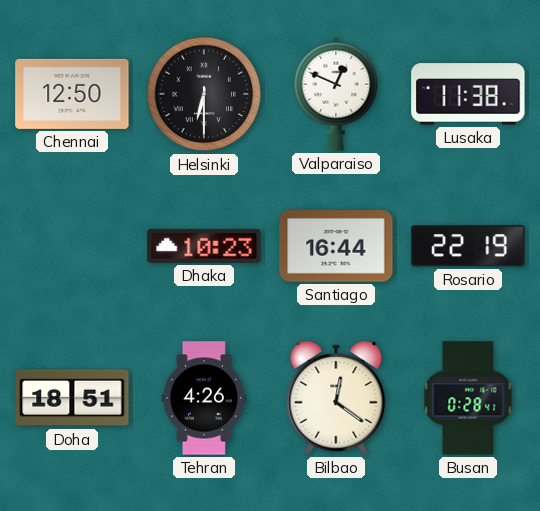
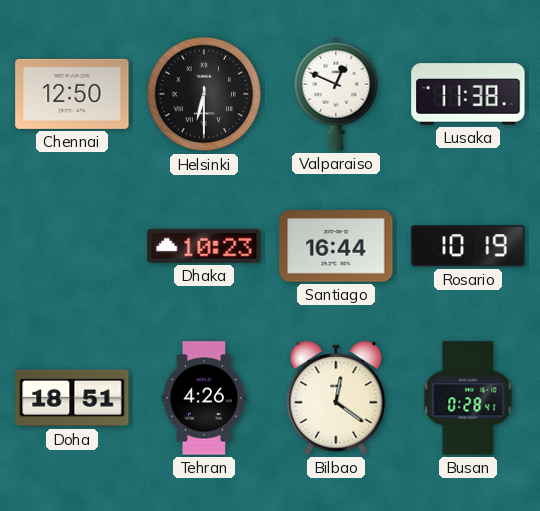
Rosario: 22:19 -> 10:19 (468, 246)
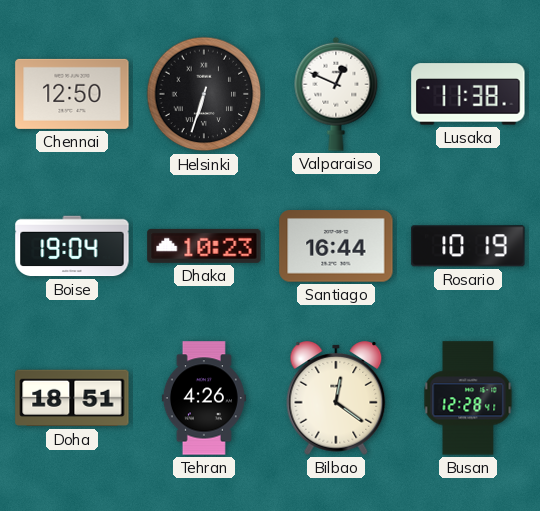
Helsinki: 6:30 -> 6:33 (204, 94)
Boise: none -> 19:04 (72, 246)
Busan: 0:28 -> 12:28 (468, 398)
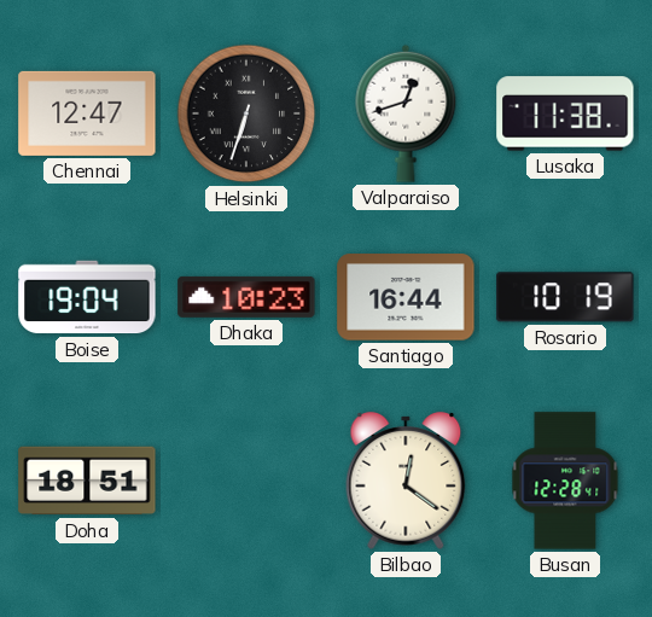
Chennai: 12:50 -> 12:47 (87, 113)
Valparaiso: 12:49 -> 12:42 (406, 113)
Tehran: 4:26 -> none (204, 398)
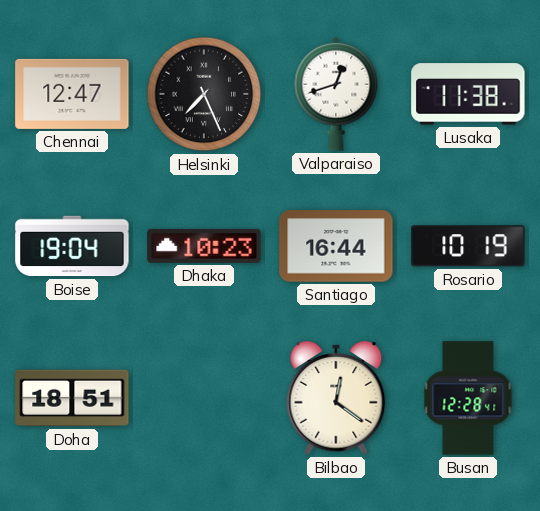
Helsinki: 6:33 -> 7:26 (204, 94)
